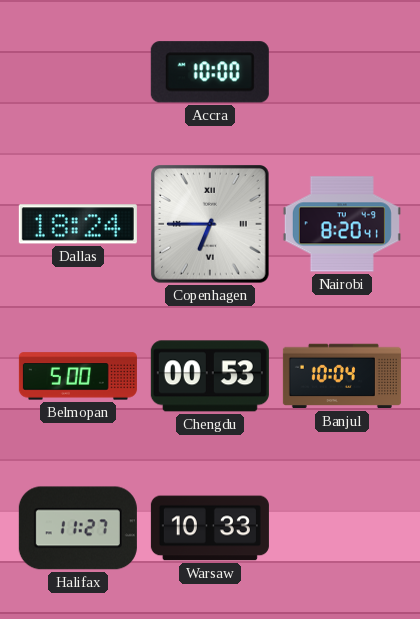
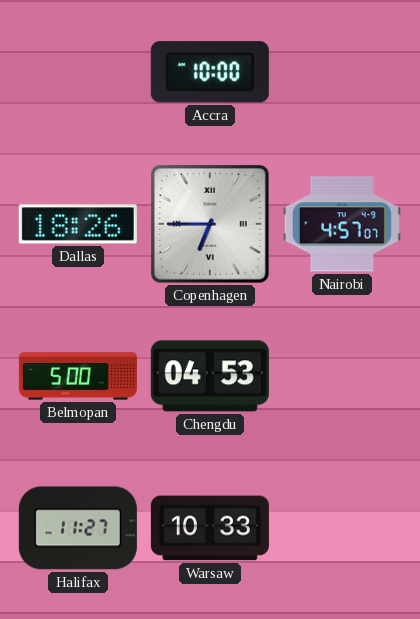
Dallas: 18:24 -> 18:26 (78, 224)
Nairobi: 8:20 -> 4:57 (342, 224)
Chengdu: 00:53 -> 04:53 (210, 376)
Banjul: 10:04 -> none (342, 376)
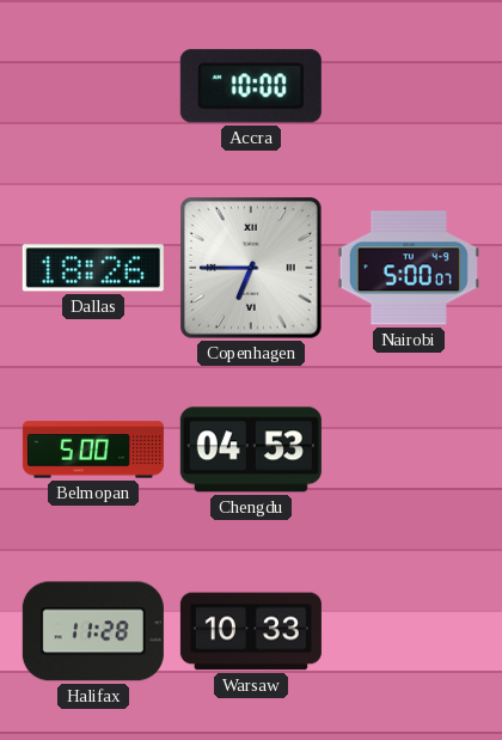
Nairobi: 4:57 -> 5:00 (409, 268)
Halifax: 11:27 -> 11:28 (93, 631)
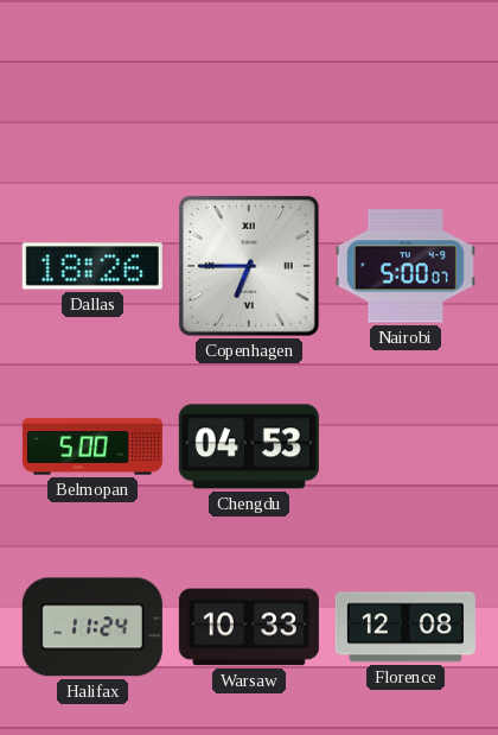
Accra: 10:00 -> none (251, 86)
Halifax: 11:28 -> 11:24 (92, 627)
Florence: none -> 12:08 (406, 627)
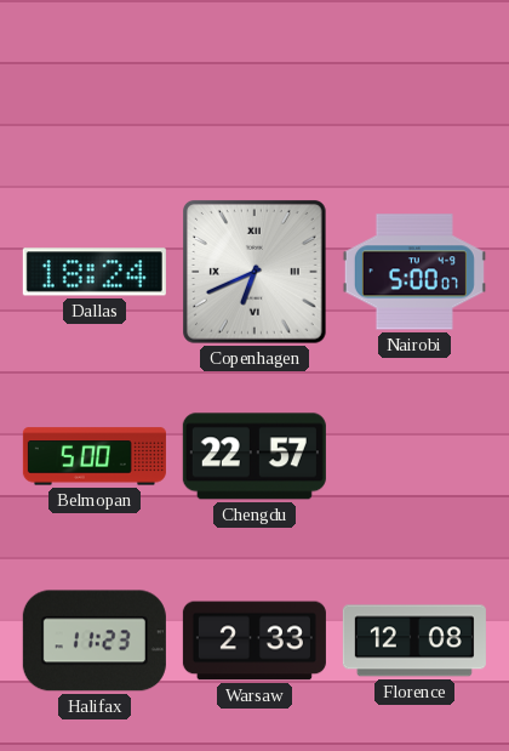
Dallas: 18:26 -> 18:24 (95, 272)
Copenhagen: 6:45 -> 6:41 (256, 273)
Chengdu: 04:53 -> 22:57 (254, 456)
Halifax: 11:24 -> 11:23 (95, 641)
Warsaw: 10:33 -> 2:33 (254, 641)
